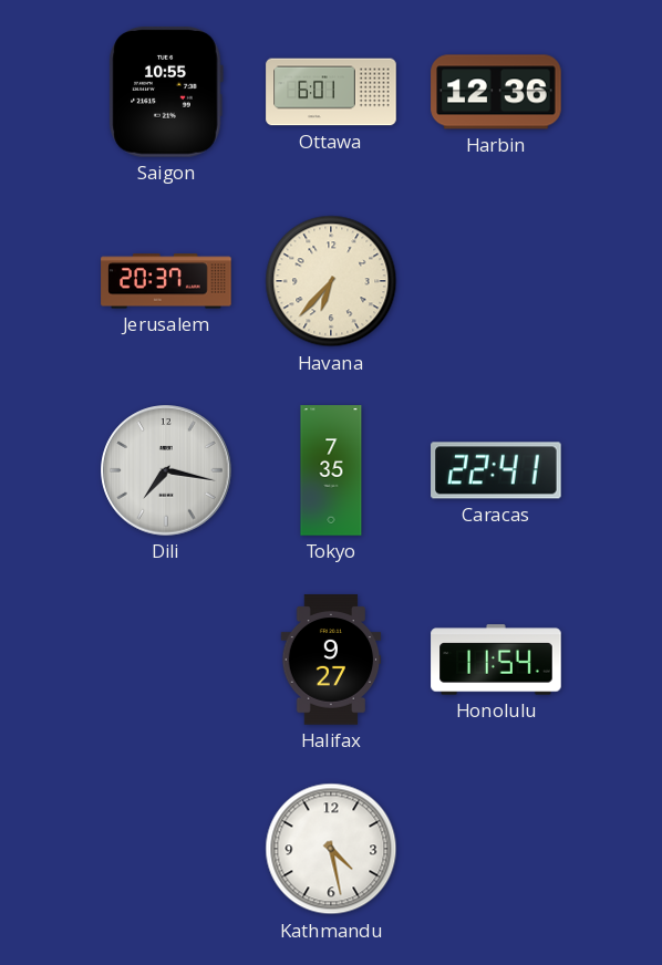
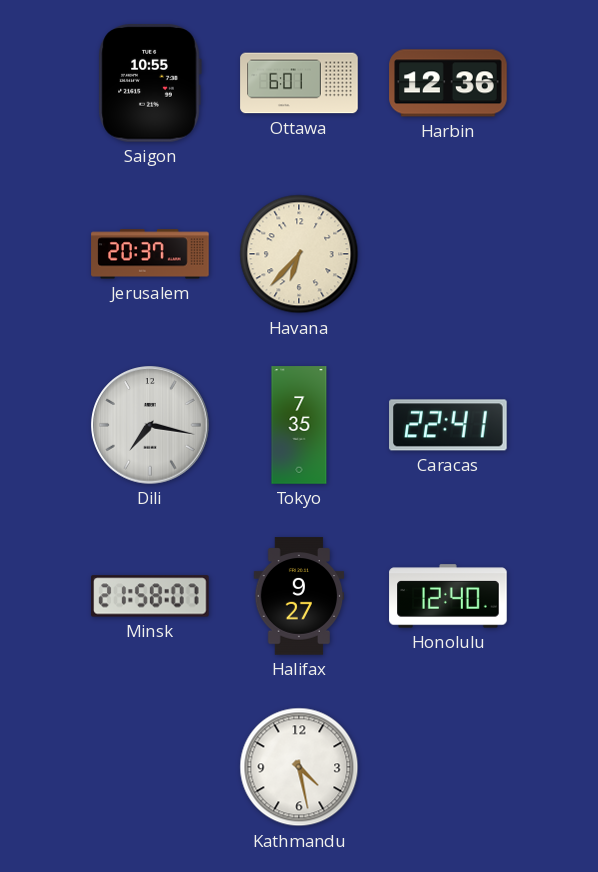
Minsk: none -> 21:58 (150, 596)
Honolulu: 11:54 -> 12:40 (448, 596)
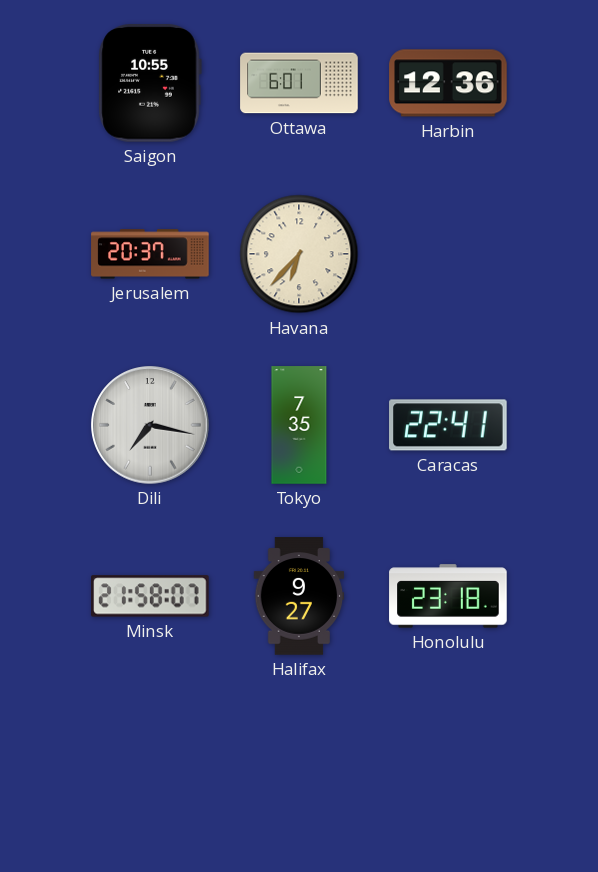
Honolulu: 12:40 -> 23:18 (448, 596)
Kathmandu: 4:28 -> none (299, 767)
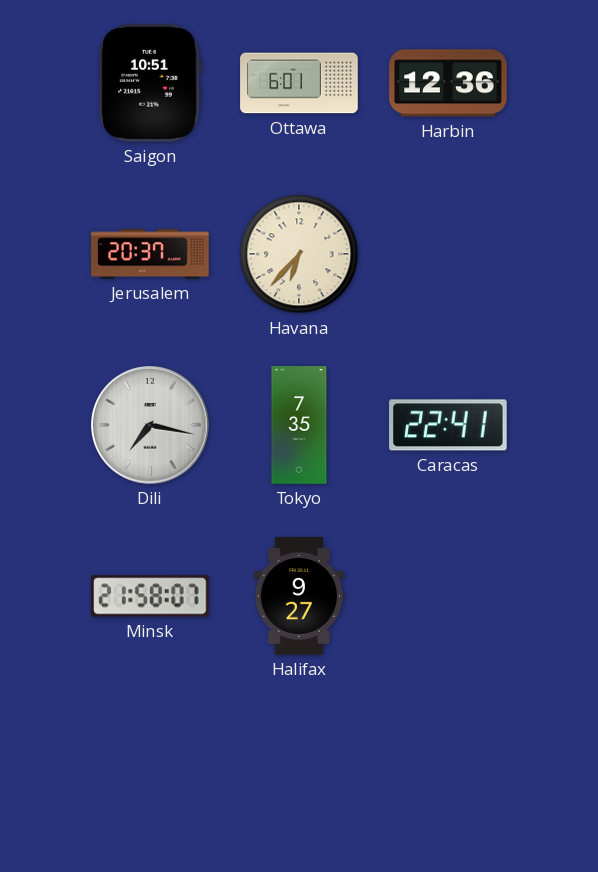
Saigon: 10:55 -> 10:51 (150, 84)
Honolulu: 23:18 -> none (448, 596)
